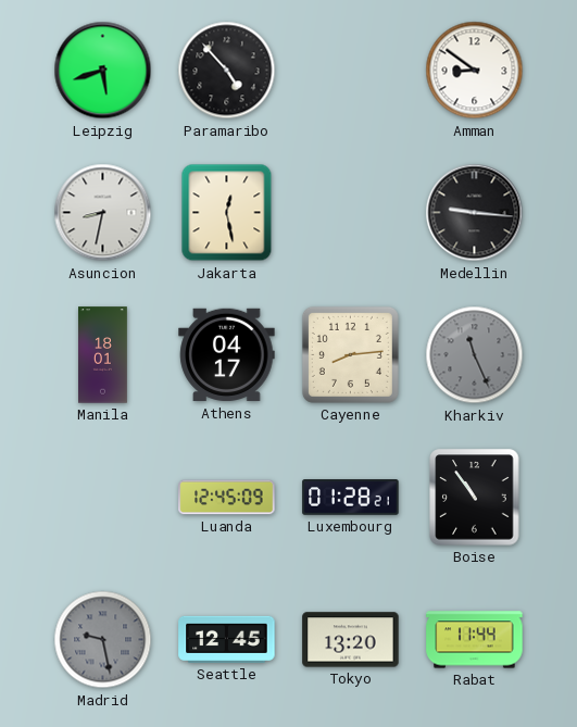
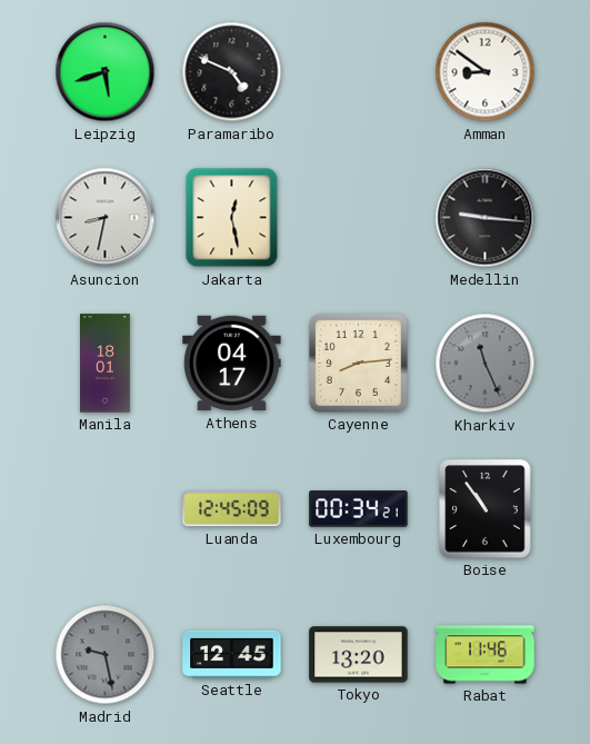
Paramaribo: 4:53 -> 4:49 (232, 72)
Luxembourg: 01:28 -> 00:34 (359, 509)
Rabat: 11:44 -> 11:46 (486, 655)
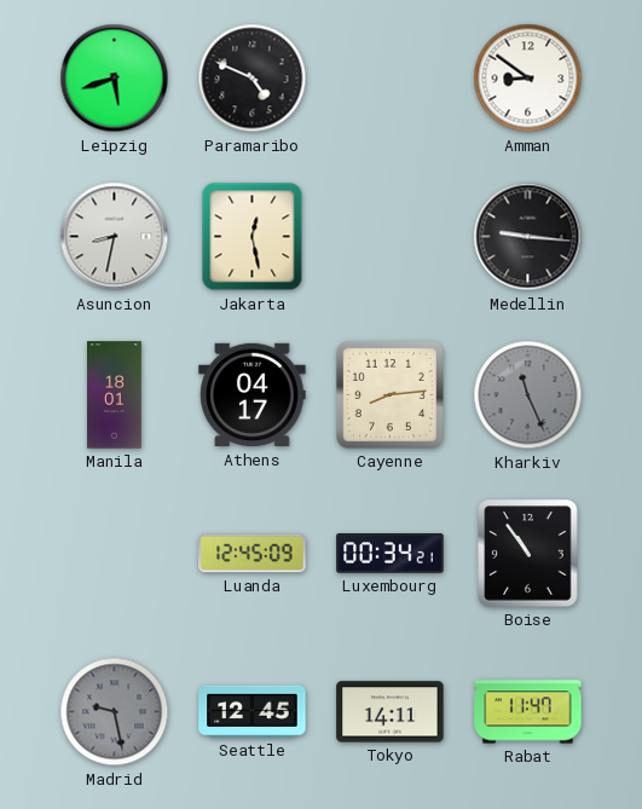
Tokyo: 13:20 -> 14:11 (391, 712)
Rabat: 11:46 -> 11:47 (528, 712)
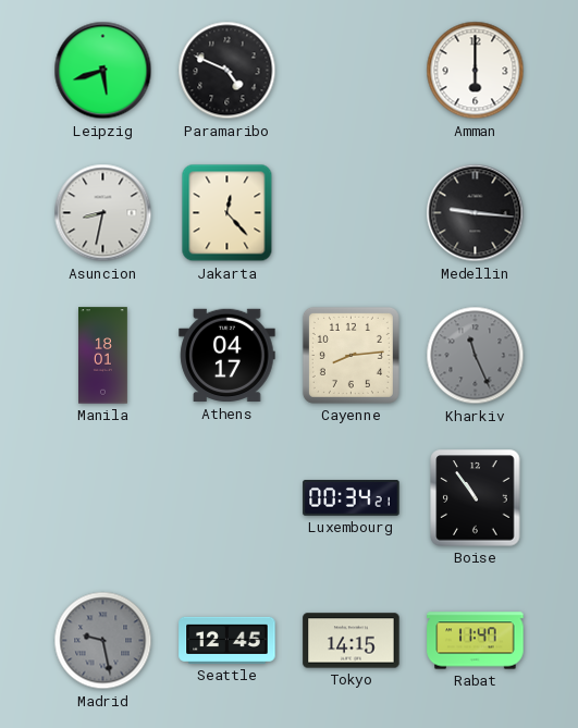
Amman: 8:51 -> 6:00 (476, 71)
Jakarta: 12:28 -> 12:23 (227, 213)
Luanda: 12:45 -> none (253, 554)
Tokyo: 14:11 -> 14:15 (352, 641)
